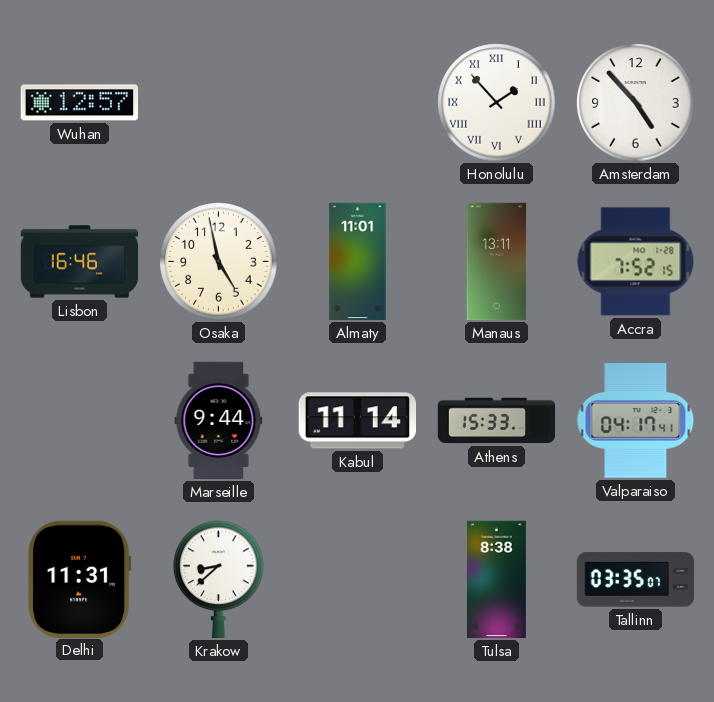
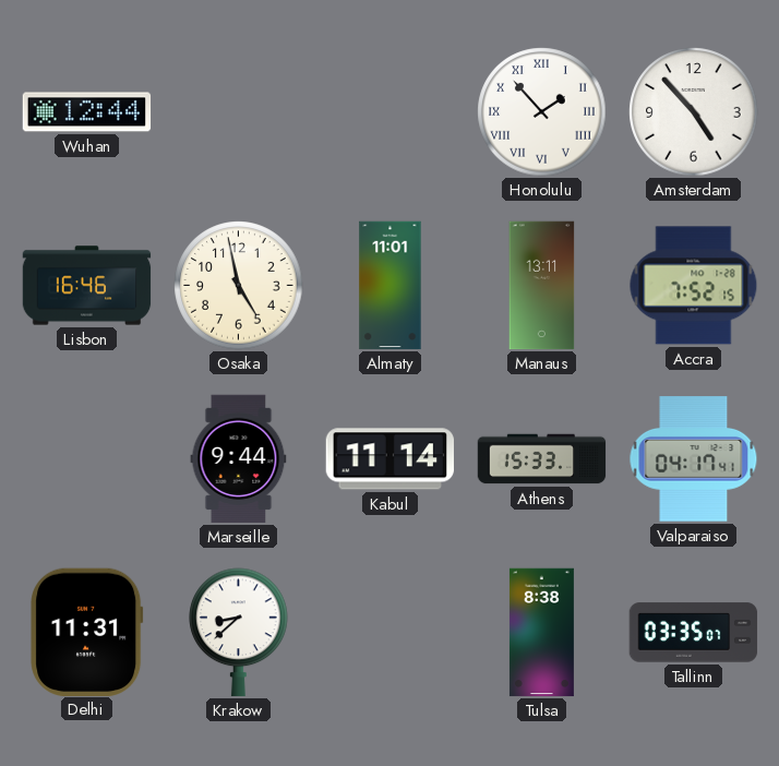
Wuhan: 12:57 -> 12:44 (87, 112)
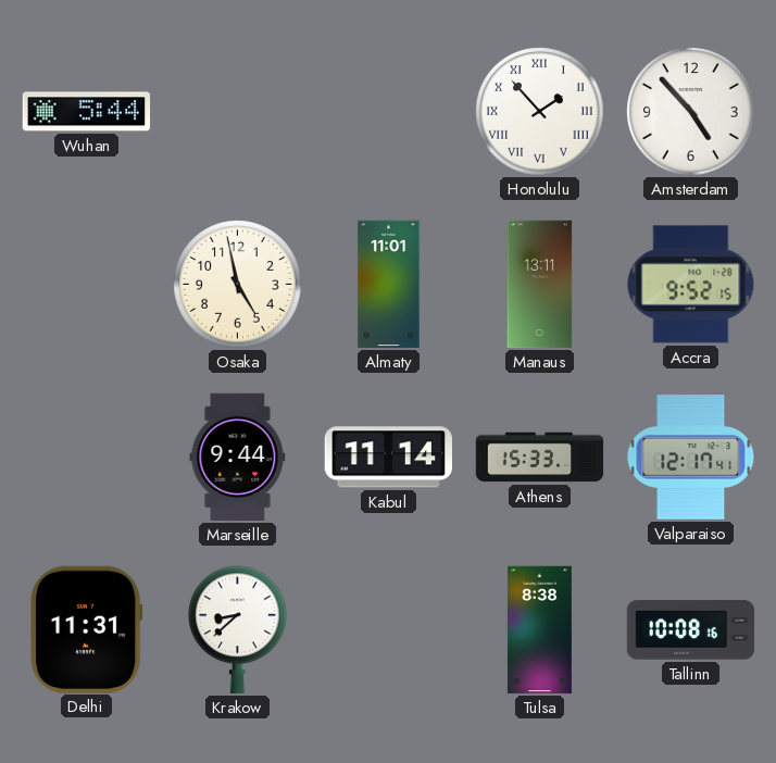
Wuhan: 12:44 -> 5:44 (87, 112)
Lisbon: 16:46 -> none (87, 286)
Accra: 7:52 -> 9:52 (691, 285)
Valparaiso: 04:17 -> 12:17 (691, 458)
Tallinn: 03:35 -> 10:08 (691, 630)
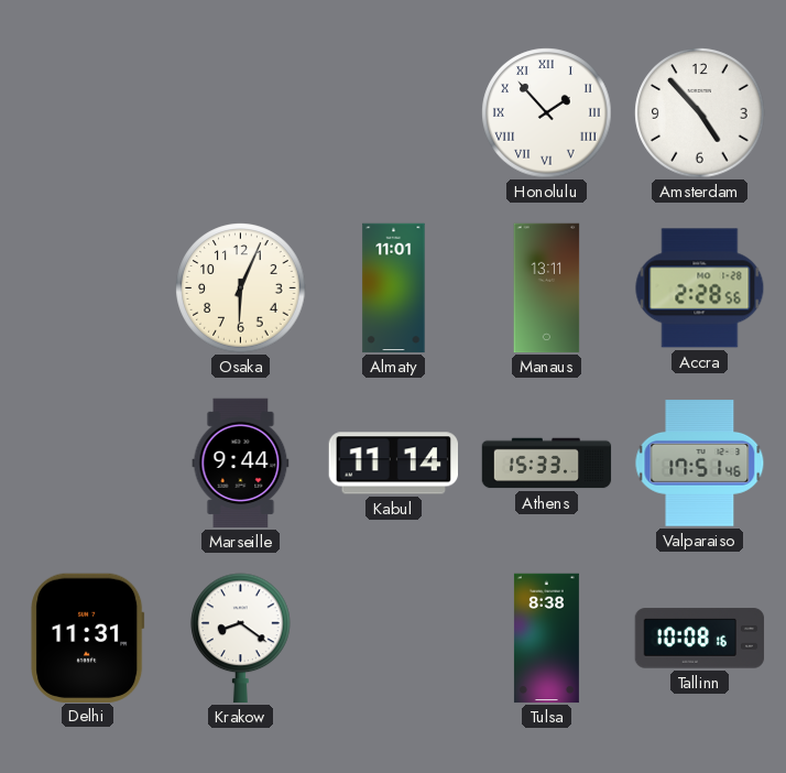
Wuhan: 5:44 -> none (87, 112)
Osaka: 4:58 -> 6:04 (241, 288)
Accra: 9:52 -> 2:28 (700, 288)
Valparaiso: 12:17 -> 17:51 (700, 464)
Krakow: 8:38 -> 8:21 (241, 639)
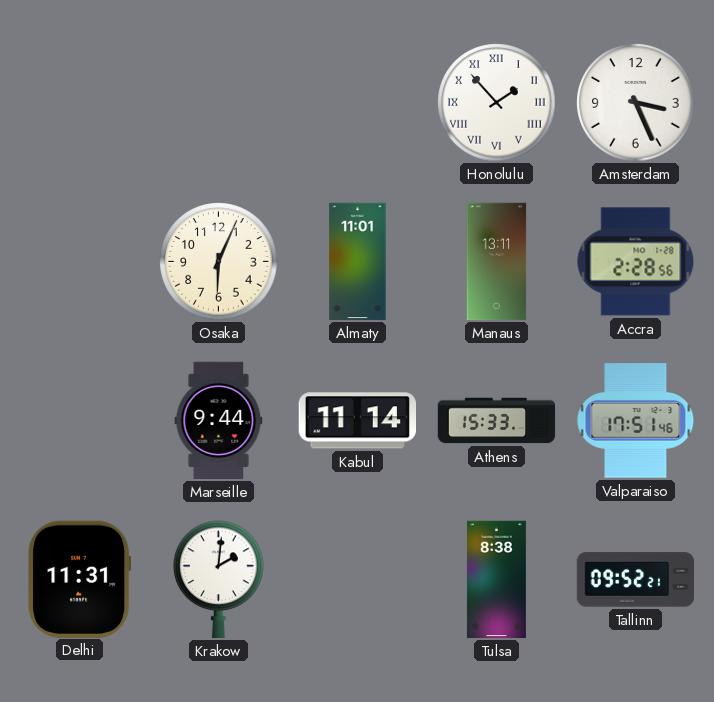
Amsterdam: 4:53 -> 3:26 (636, 103)
Krakow: 8:21 -> 2:01 (219, 580)
Tallinn: 10:08 -> 09:52 (636, 580)
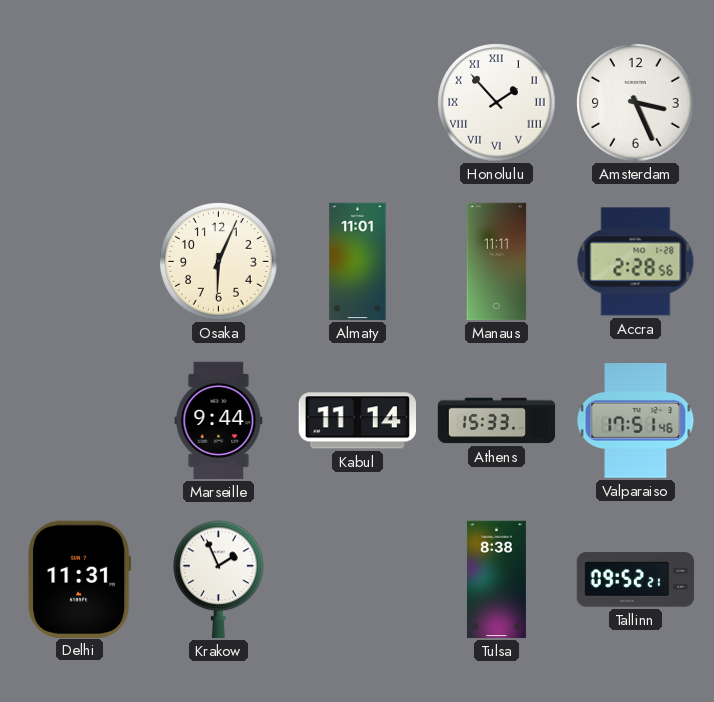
Manaus: 13:11 -> 11:11 (497, 262)
Krakow: 2:01 -> 1:56 (219, 580)
